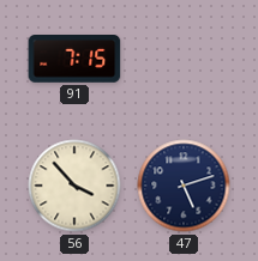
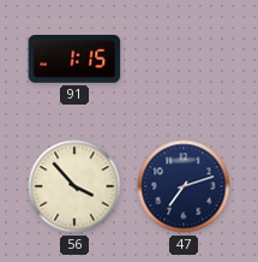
91: 7:15 -> 1:15 (74, 60)
47: 5:12 -> 7:12 (184, 186)
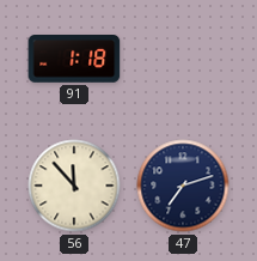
91: 1:15 -> 1:18 (74, 60)
56: 3:53 -> 11:53 (74, 186)
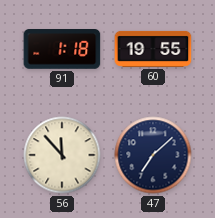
60: none -> 19:55 (153, 49)
47: 7:12 -> 7:08 (153, 155)
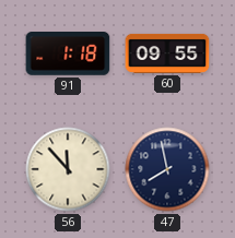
60: 19:55 -> 09:55 (167, 53)
47: 7:08 -> 7:58 (167, 169)
